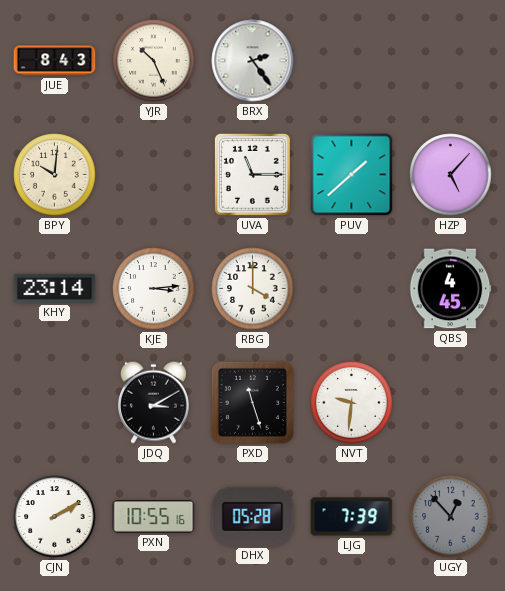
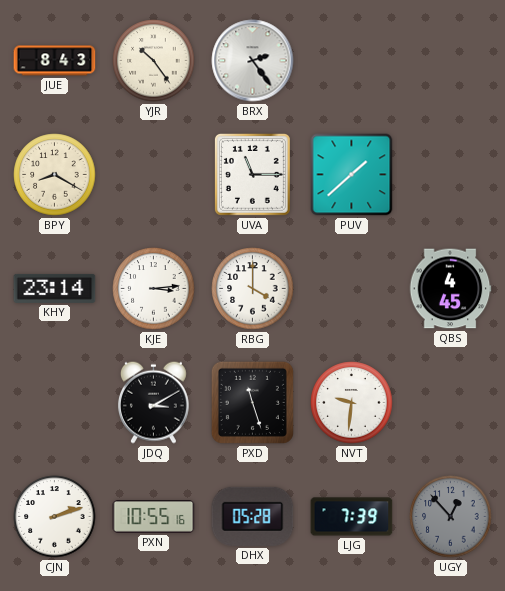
YJR: 10:26 -> 10:24 (154, 61)
BPY: 10:01 -> 8:20 (55, 175)
HZP: 5:07 -> none (451, 175)
CJN: 2:10 -> 2:12 (55, 517)
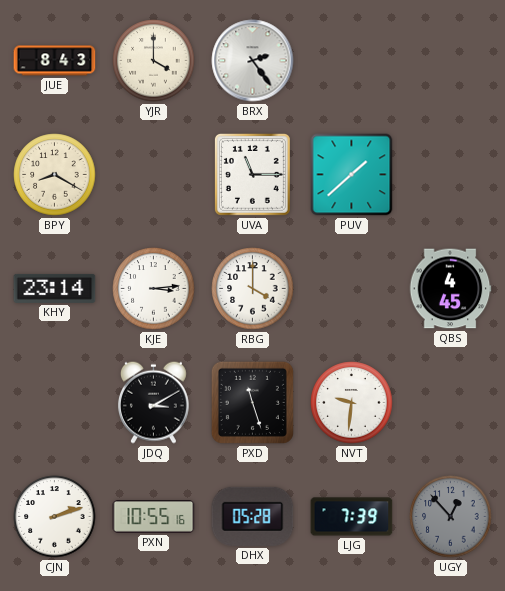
YJR: 10:24 -> 4:00 (154, 61)
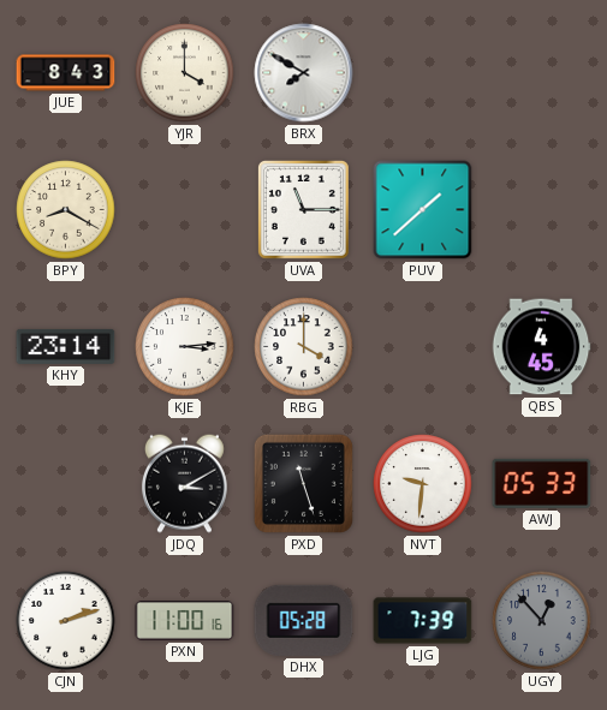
BRX: 2:24 -> 7:50 (304, 73)
AWJ: none -> 05:33 (542, 483)
PXN: 10:55 -> 11:00 (185, 621)
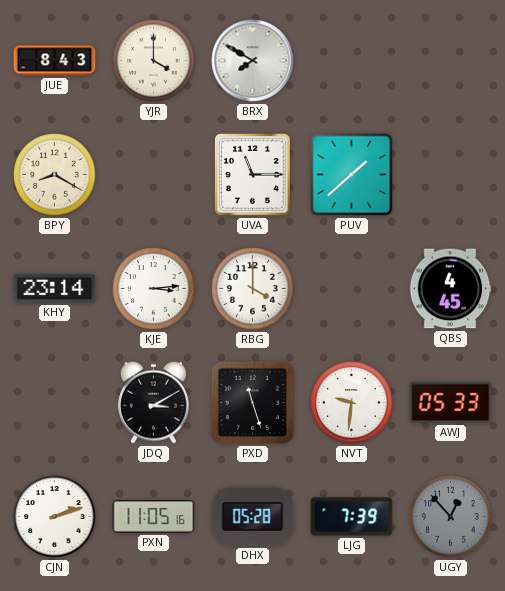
PXN: 11:00 -> 11:05 (154, 517)
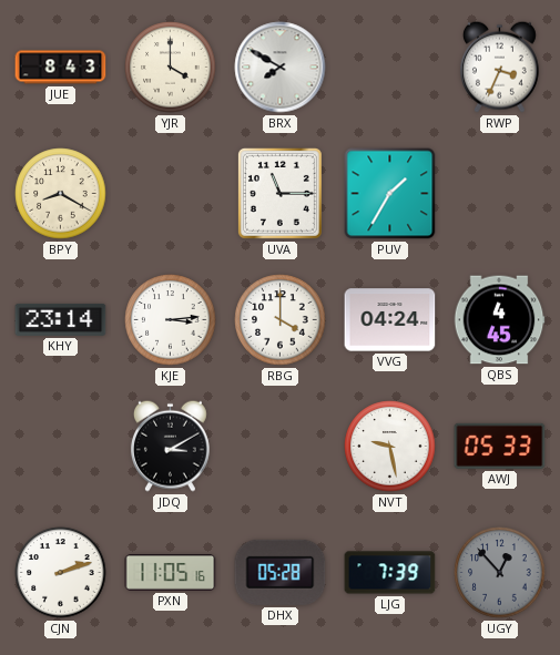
RWP: none -> 3:34 (499, 66)
PUV: 1:38 -> 1:35 (390, 194)
VVG: none -> 04:24 (390, 320)
PXD: 11:27 -> none (252, 402)
NVT: 9:31 -> 9:28 (390, 447)
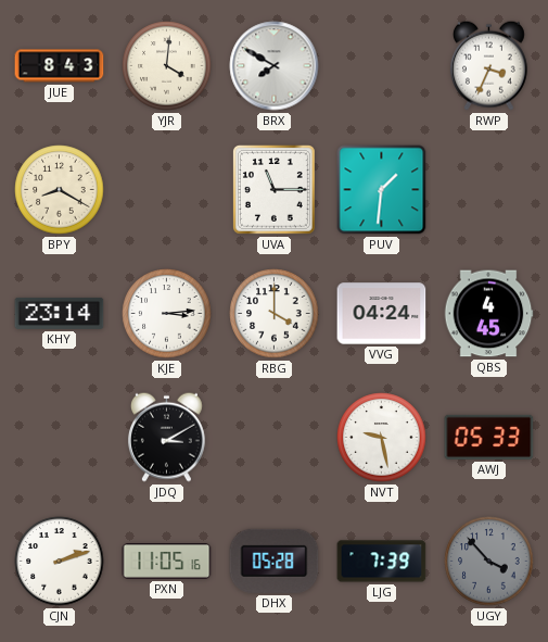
YJR: 4:00 -> 4:01 (167, 66)
PUV: 1:35 -> 1:31 (382, 190)
UGY: 12:53 -> 3:53 (489, 562)
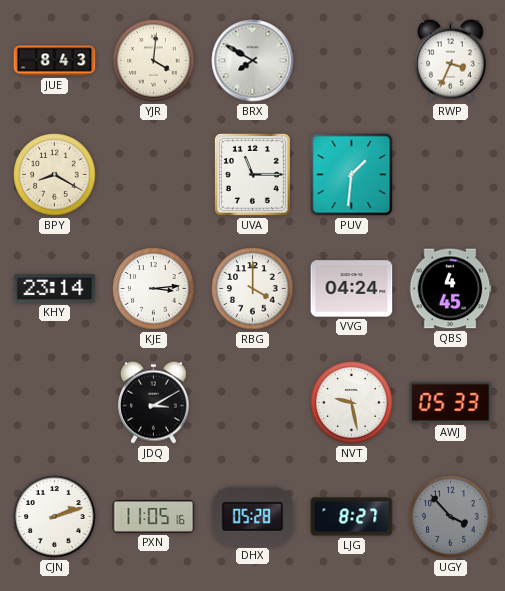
LJG: 7:39 -> 8:27 (352, 517)
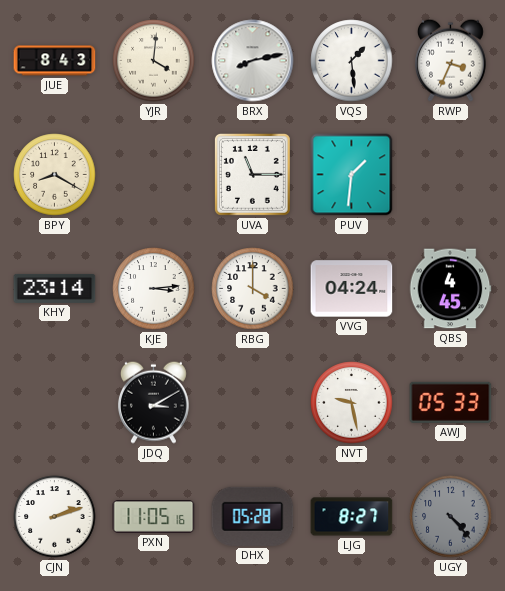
BRX: 7:50 -> 8:13 (253, 61)
VQS: none -> 1:29 (352, 61)
UGY: 3:53 -> 4:23 (451, 517)
